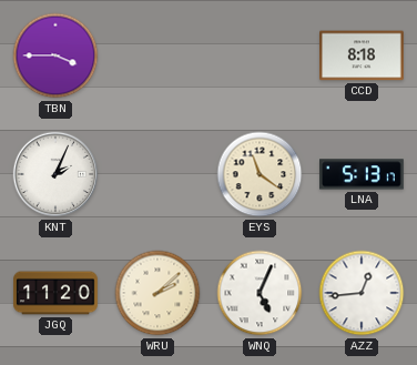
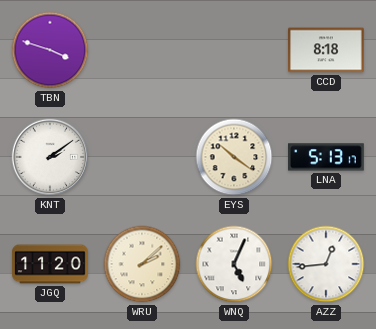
TBN: 3:45 -> 3:48 (50, 50)
KNT: 2:04 -> 2:09 (50, 157)
EYS: 11:21 -> 10:21 (234, 157)
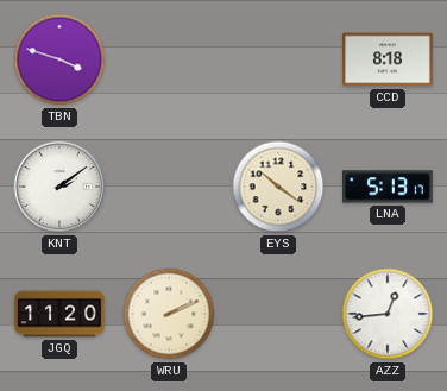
WRU: 2:08 -> 2:11 (169, 314)
WNQ: 5:04 -> none (234, 264)
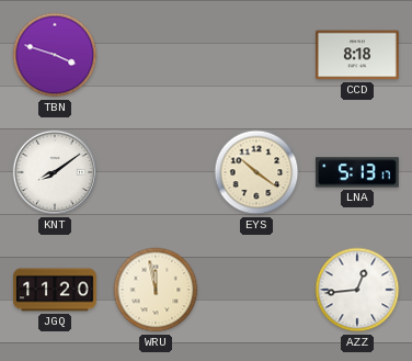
KNT: 2:09 -> 8:09 (55, 172)
WRU: 2:11 -> 11:58 (156, 290)
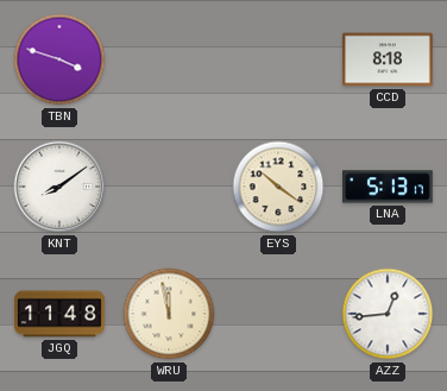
JGQ: 11:20 -> 11:48 (59, 314)
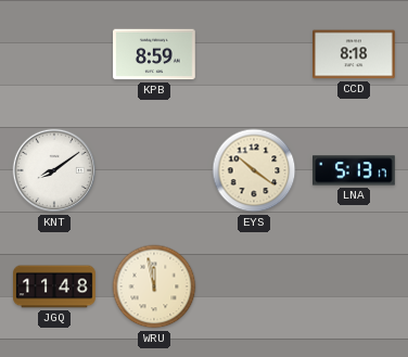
TBN: 3:48 -> none (59, 59)
KPB: none -> 8:59 (155, 54)
AZZ: 12:44 -> none (388, 314)
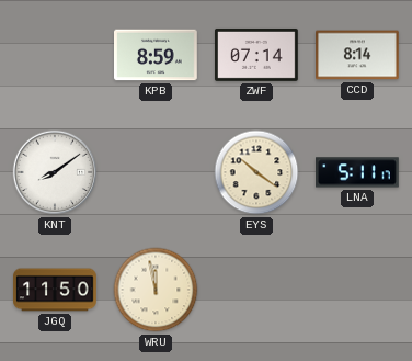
ZWF: none -> 07:14 (257, 55)
CCD: 8:18 -> 8:14 (358, 55)
LNA: 5:13 -> 5:11 (358, 172)
JGQ: 11:48 -> 11:50 (55, 290)
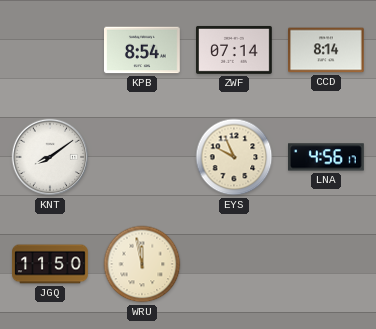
KPB: 8:59 -> 8:54 (143, 50)
EYS: 10:21 -> 9:56 (234, 157)
LNA: 5:11 -> 4:56 (327, 157)
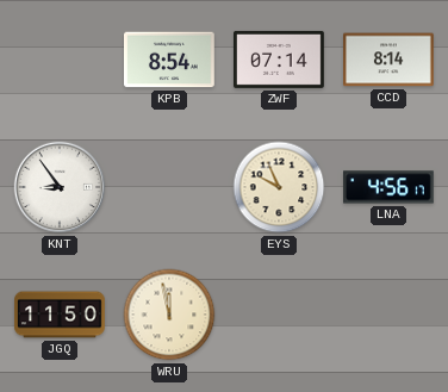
KNT: 8:09 -> 8:54 (60, 187)
